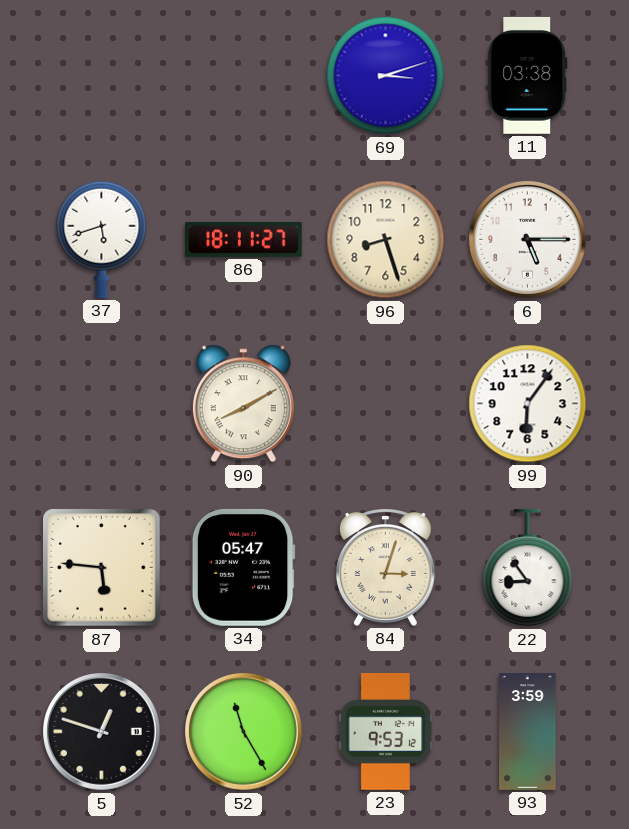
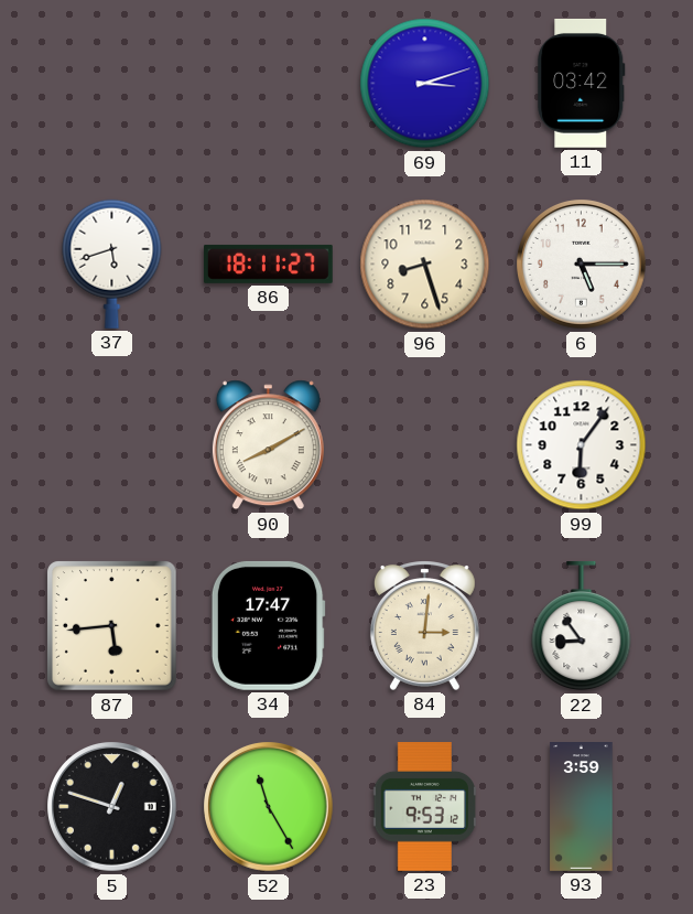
11: 03:38 -> 03:42 (582, 83)
87: 5:46 -> 5:44 (112, 626)
34: 05:47 -> 17:47 (268, 625)
84: 3:03 -> 3:01 (424, 625)
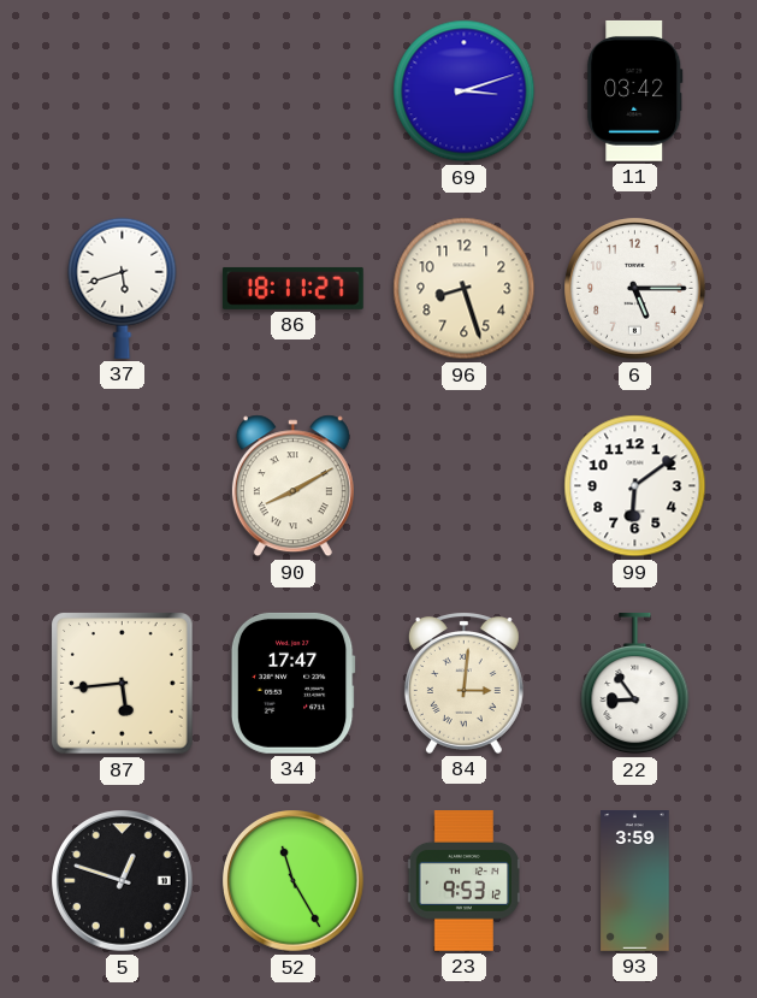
99: 6:06 -> 6:09 (635, 486)
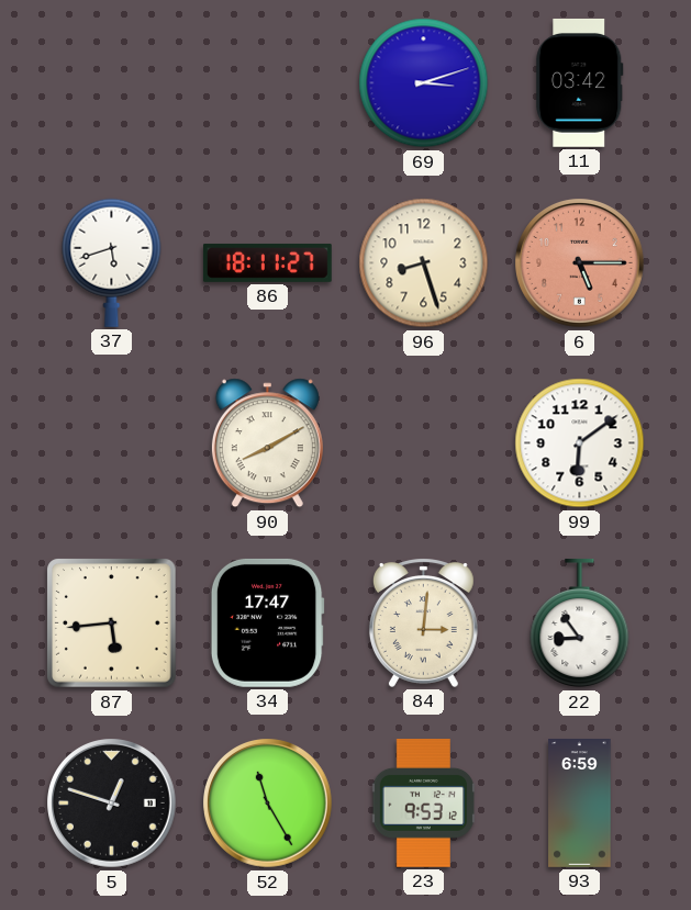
6 dial: white -> salmon (580, 263)
93: 3:59 -> 6:59 (580, 804)
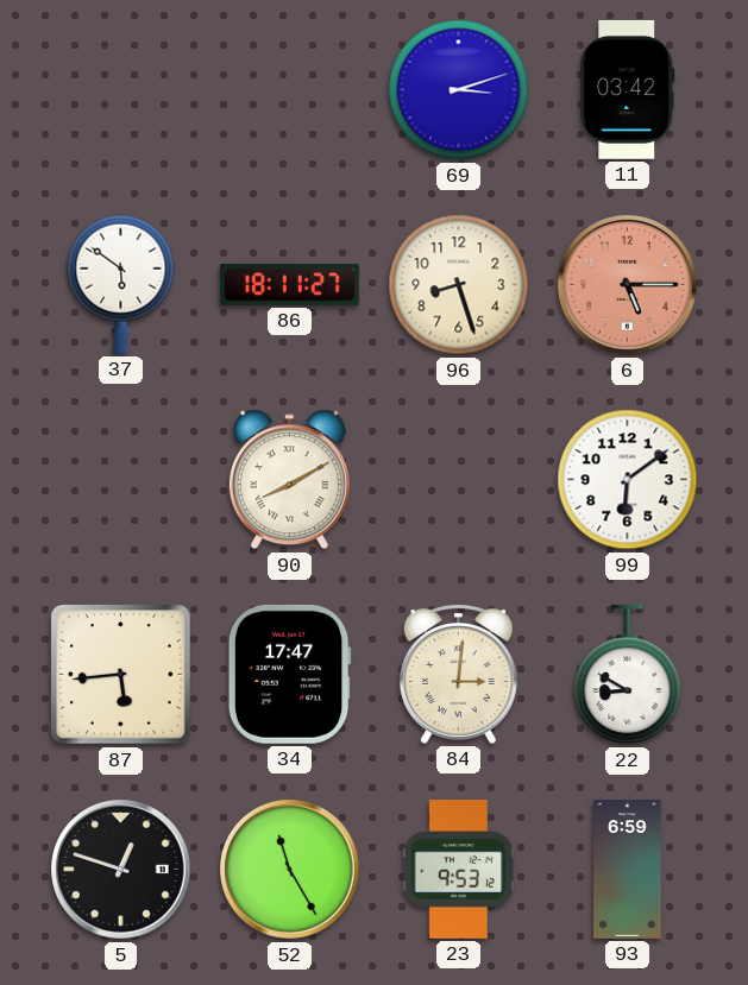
37: 5:42 -> 5:51 (121, 284)
22: 8:54 -> 8:50 (628, 675)
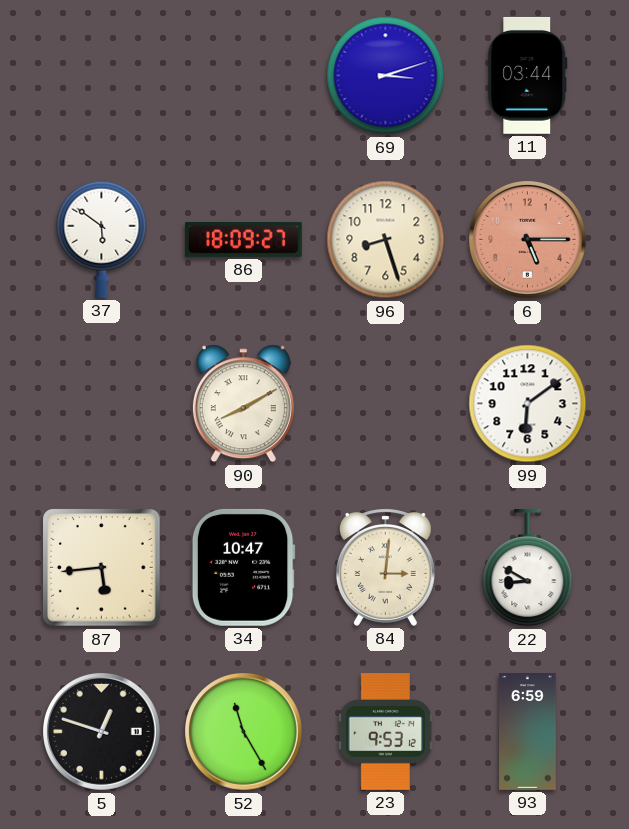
11: 03:42 -> 03:44 (528, 75)
86: 18:11 -> 18:09 (243, 239)
34: 17:47 -> 10:47 (243, 567)
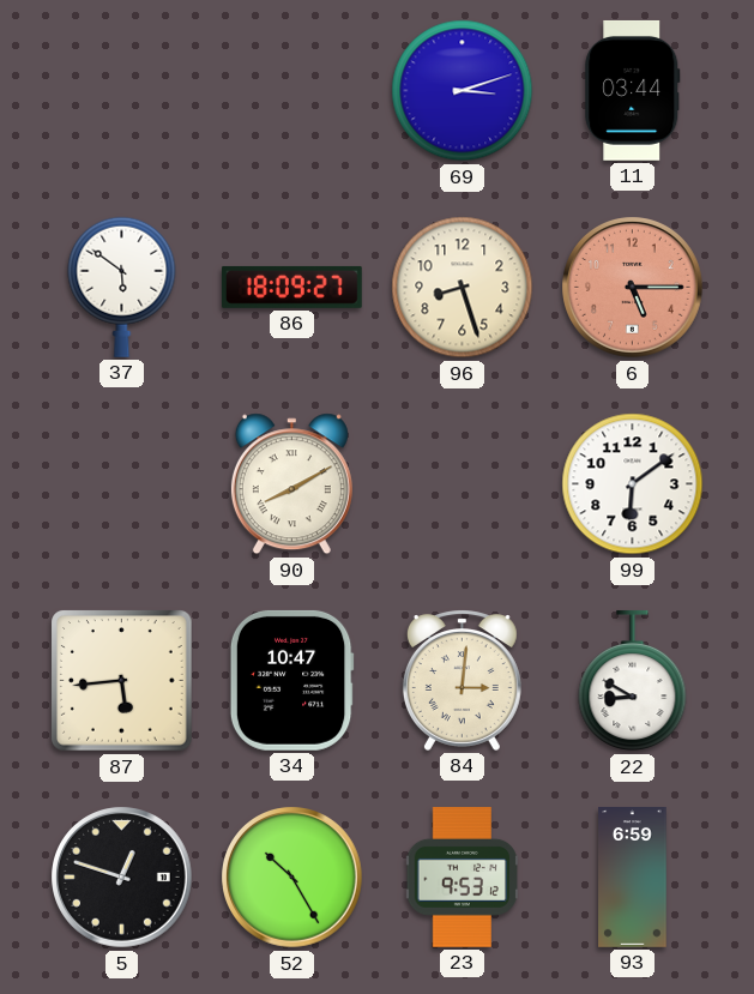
52: 11:25 -> 10:25 (292, 878)
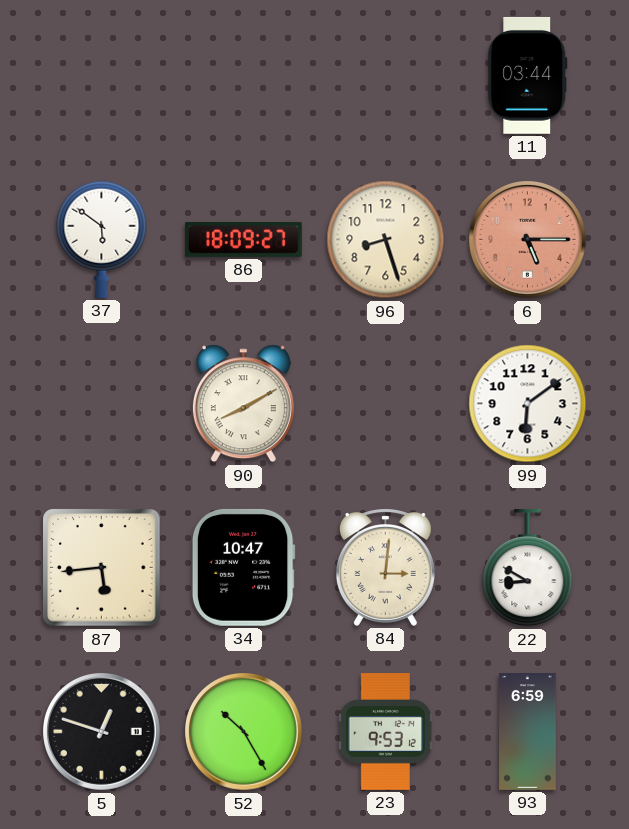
69: 3:12 -> none (463, 91)
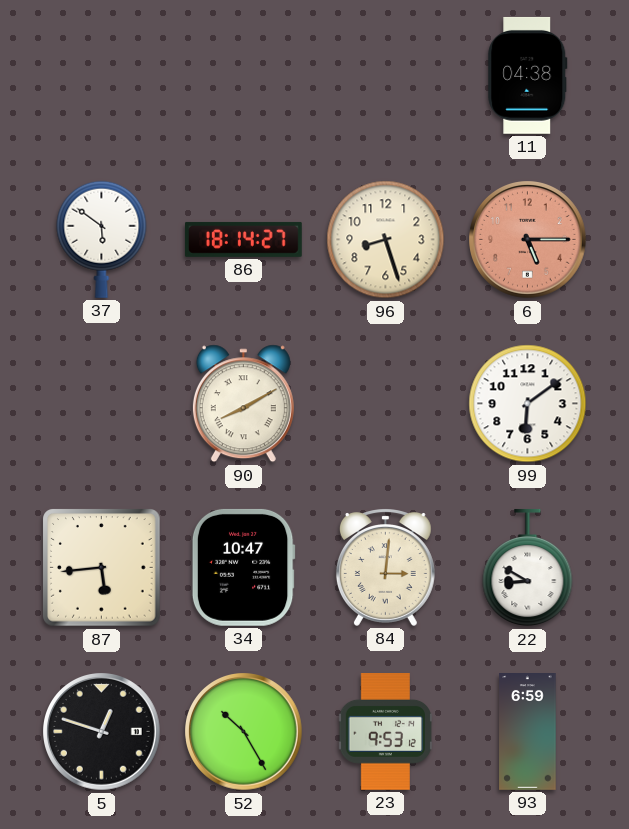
11: 03:44 -> 04:38 (528, 75)
86: 18:09 -> 18:14 (243, 239)
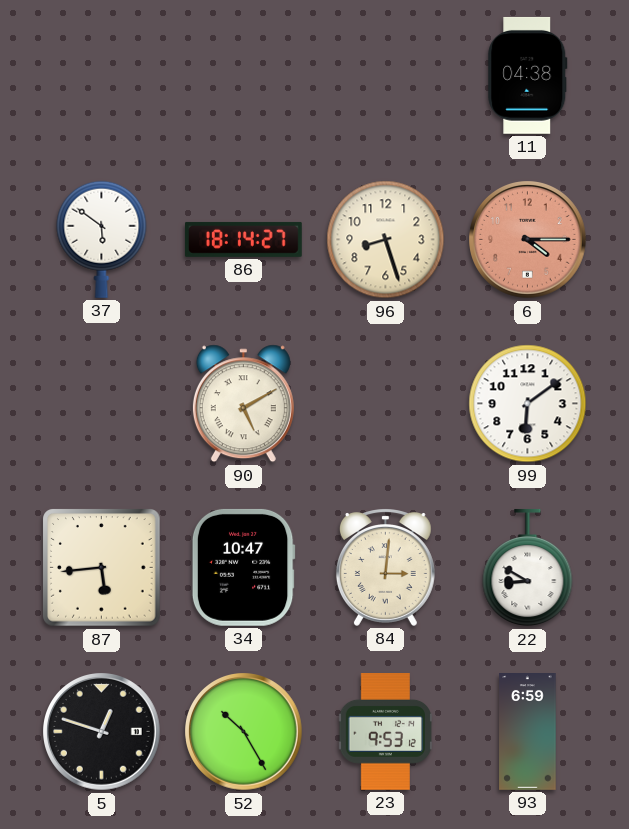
6: 5:15 -> 4:15 (528, 240)
90: 8:10 -> 5:10 (243, 404)
